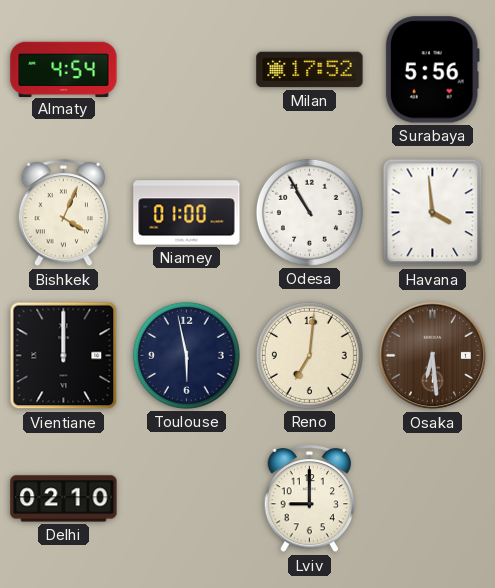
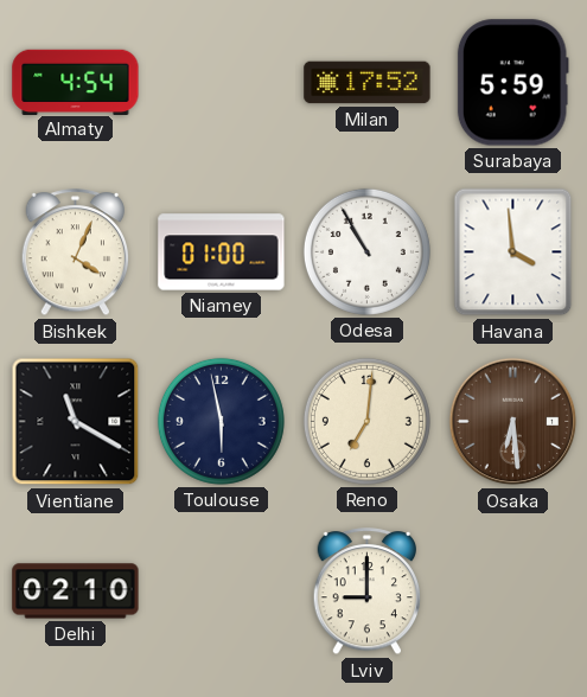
Surabaya: 5:56 -> 5:59 (512, 83)
Vientiane: 12:00 -> 11:20 (76, 422)
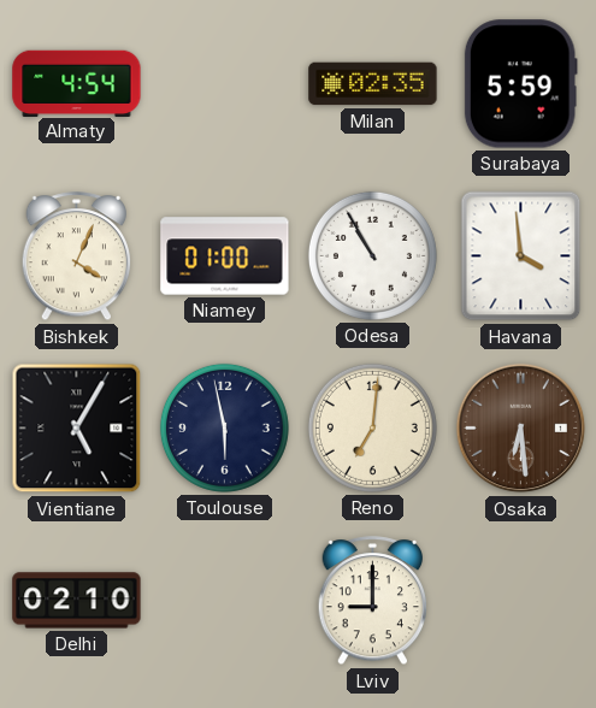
Milan: 17:52 -> 02:35 (373, 84)
Vientiane: 11:20 -> 5:05 (77, 429)
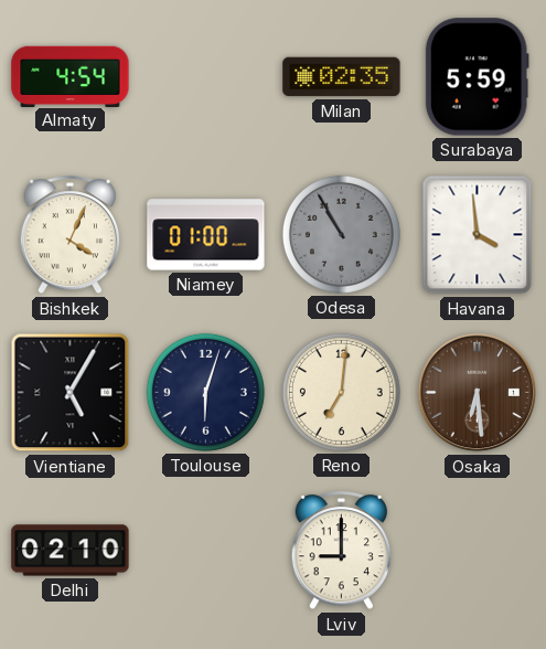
Odesa dial: white -> grey (341, 234)
Toulouse: 5:58 -> 6:03 (205, 392)
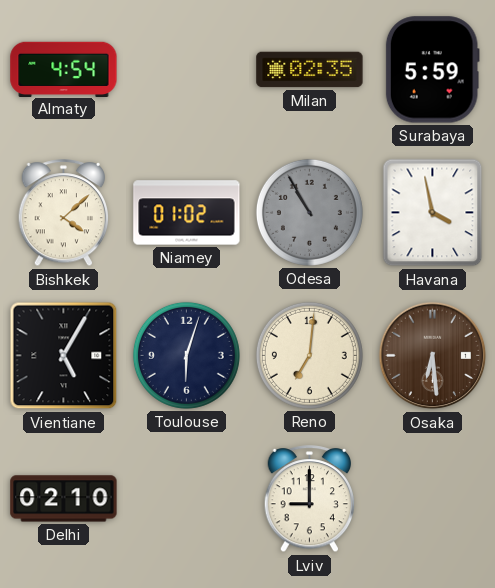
Bishkek: 4:04 -> 4:08 (64, 213)
Niamey: 01:00 -> 01:02 (187, 213)
Havana: 3:59 -> 3:58 (433, 213)
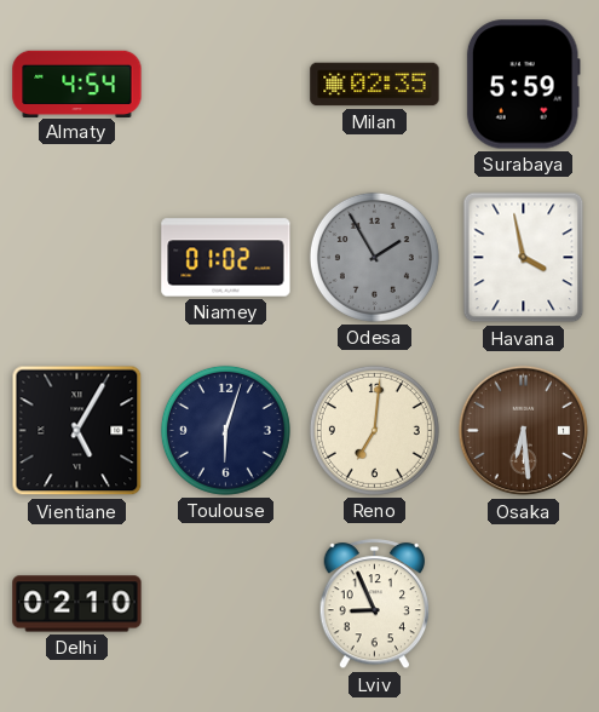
Bishkek: 4:08 -> none (64, 213)
Odesa: 10:55 -> 1:55 (374, 257)
Lviv: 9:00 -> 8:56 (375, 604)
